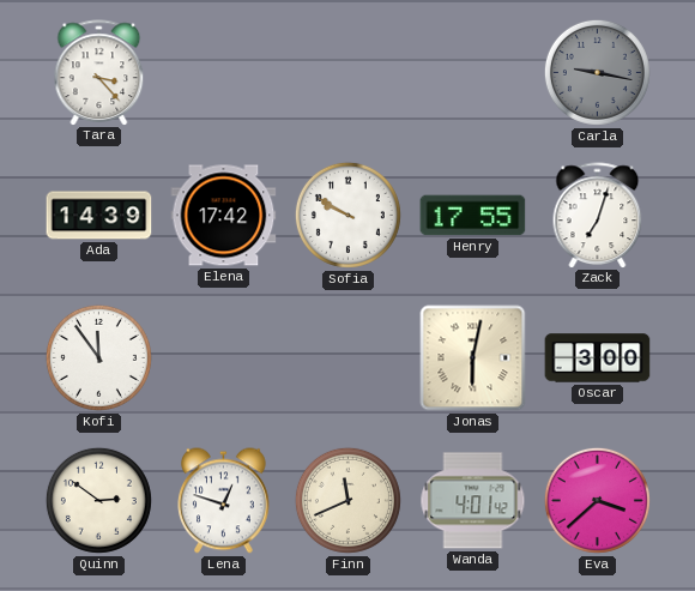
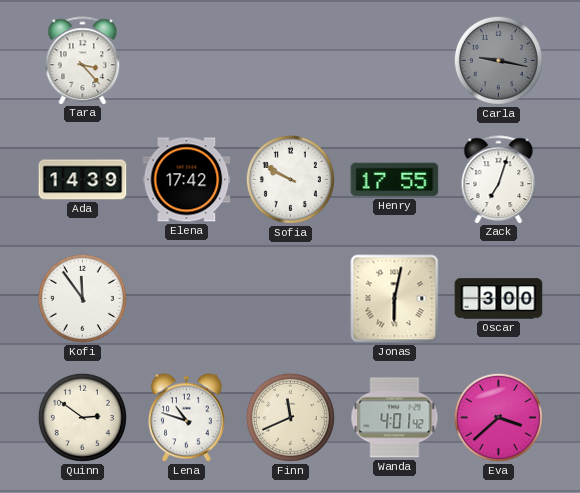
Lena: 12:48 -> 10:48 (187, 418)
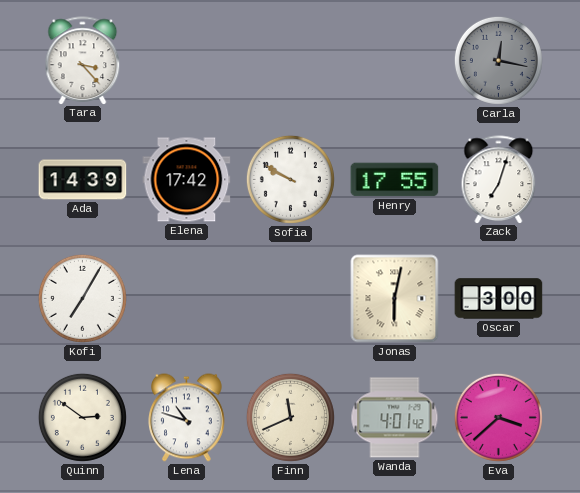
Carla: 9:17 -> 12:17 (498, 60)
Kofi: 11:54 -> 7:05 (82, 298)
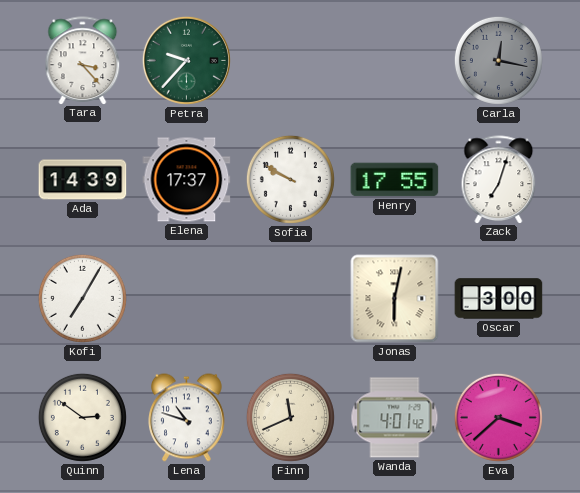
Petra: none -> 9:37 (186, 60)
Elena: 17:42 -> 17:37 (187, 180)
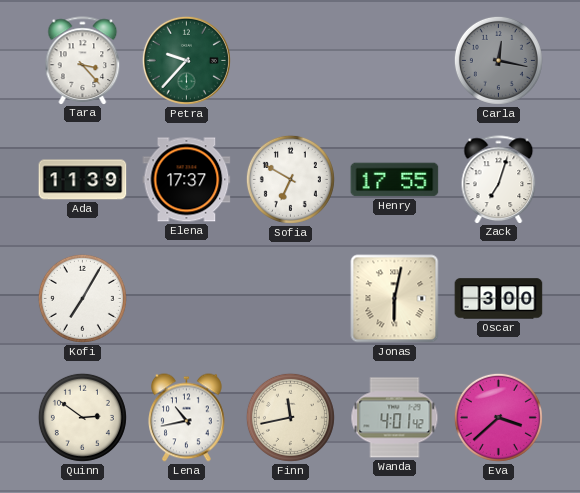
Ada: 14:39 -> 11:39 (83, 180)
Sofia: 9:50 -> 6:50 (290, 179)
Lena: 10:48 -> 10:43 (187, 418)
Finn: 11:41 -> 11:43 (290, 417)
